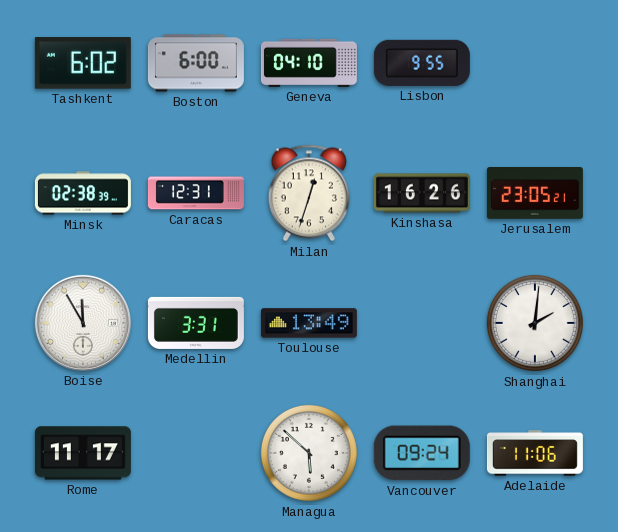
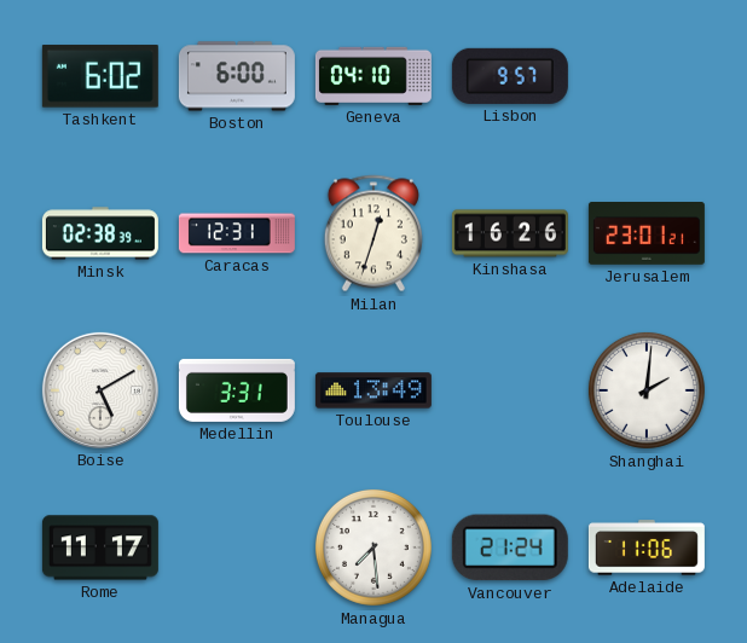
Lisbon: 9:55 -> 9:57 (510, 76)
Jerusalem: 23:05 -> 23:01 (647, 234)
Boise: 11:55 -> 5:10 (100, 390)
Managua: 5:52 -> 7:29 (373, 548)
Vancouver: 09:24 -> 21:24 (510, 548)
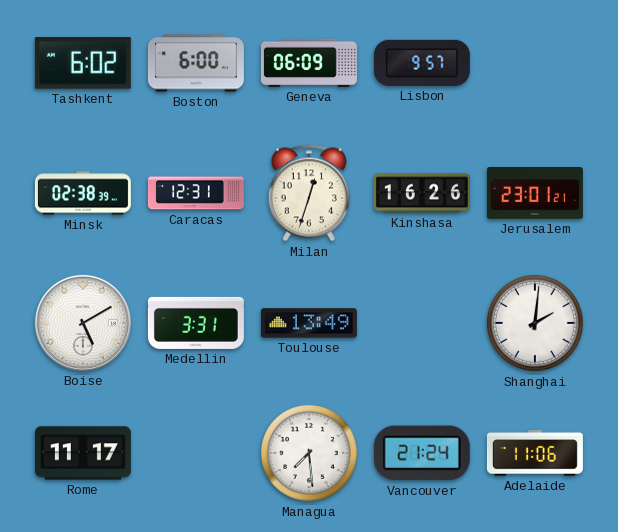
Geneva: 04:10 -> 06:09 (309, 63)
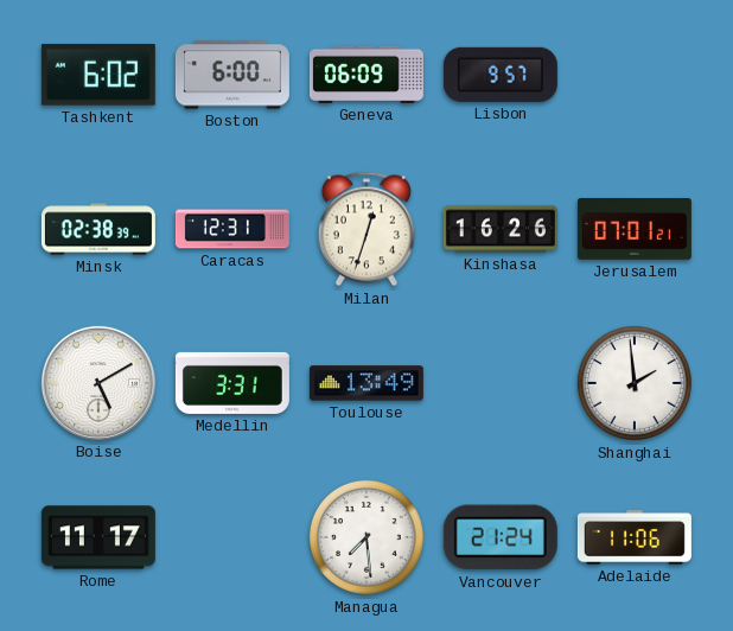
Jerusalem: 23:01 -> 07:01 (635, 230)
Shanghai: 2:01 -> 1:59 (635, 383)
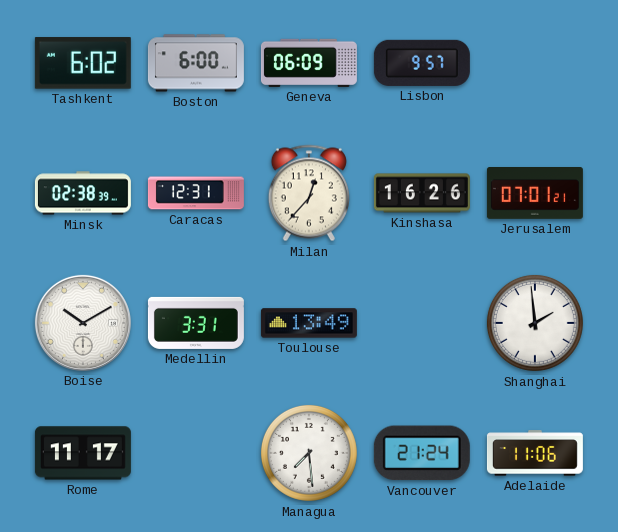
Milan: 12:33 -> 12:37 (309, 193)
Boise: 5:10 -> 10:10 (83, 323)
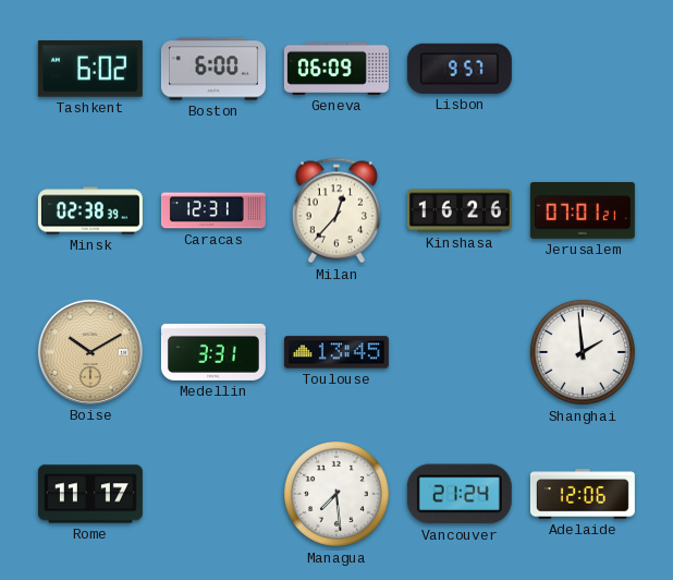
Boise dial: white -> champagne (90, 352)
Toulouse: 13:49 -> 13:45 (337, 352)
Adelaide: 11:06 -> 12:06 (583, 494)
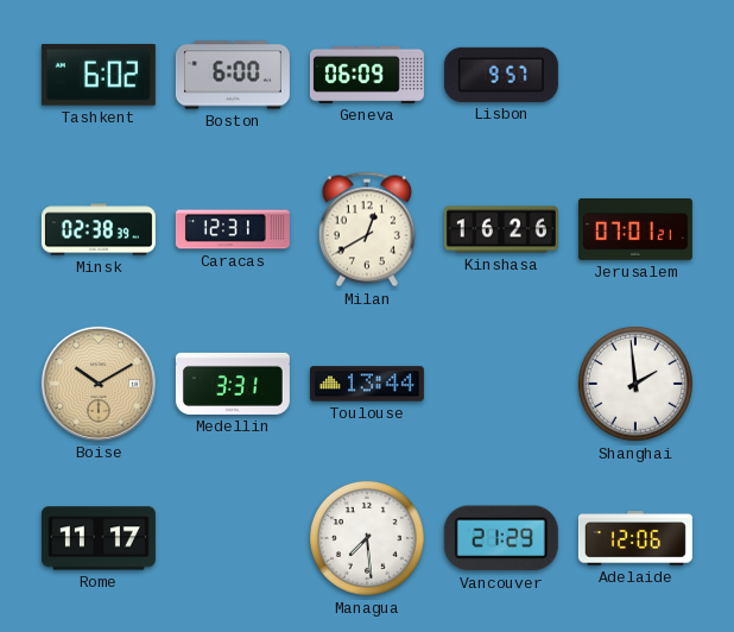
Milan: 12:37 -> 12:40 (367, 229)
Toulouse: 13:45 -> 13:44 (367, 384)
Vancouver: 21:24 -> 21:29 (501, 538)
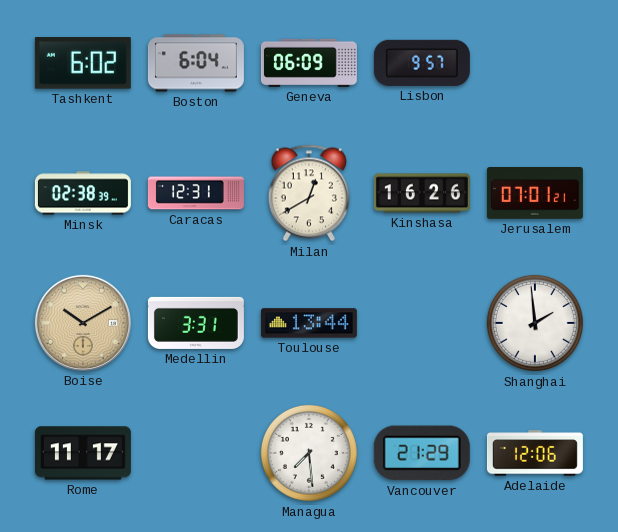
Boston: 6:00 -> 6:04 (196, 63)
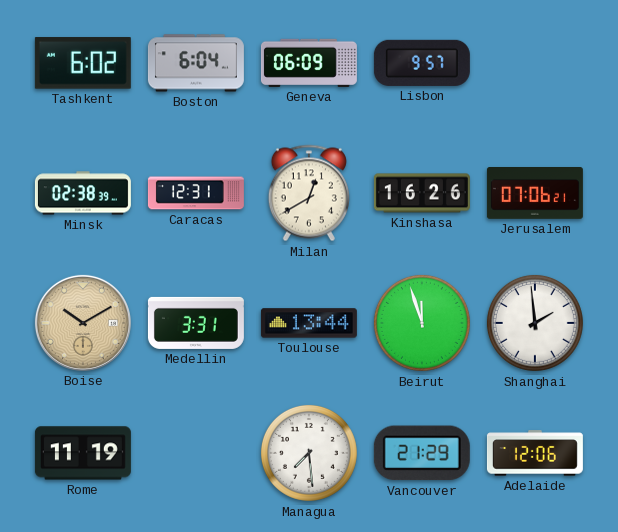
Jerusalem: 07:01 -> 07:06 (535, 194)
Beirut: none -> 11:57 (422, 323)
Rome: 11:17 -> 11:19 (83, 453)
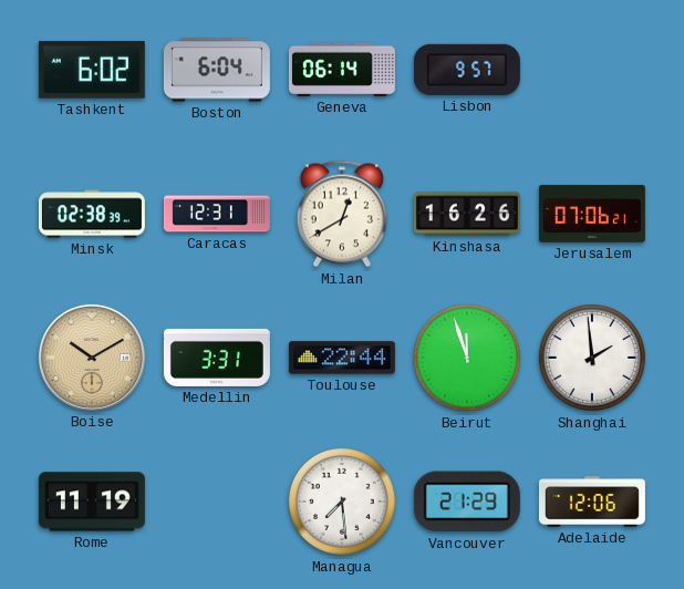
Geneva: 06:09 -> 06:14 (342, 70)
Toulouse: 13:44 -> 22:44 (342, 358)
